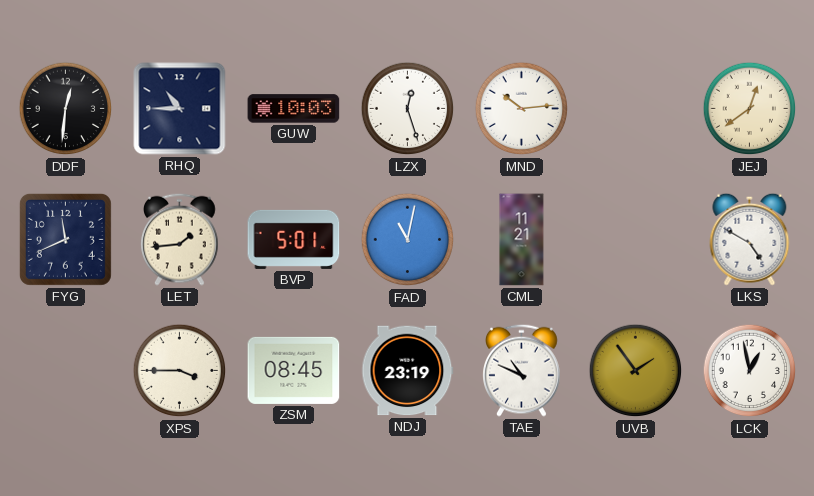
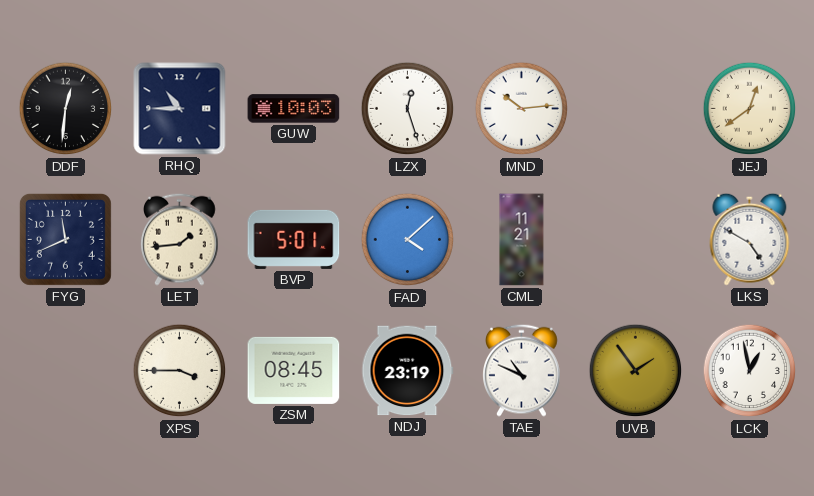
FAD: 11:02 -> 4:08 (408, 240)
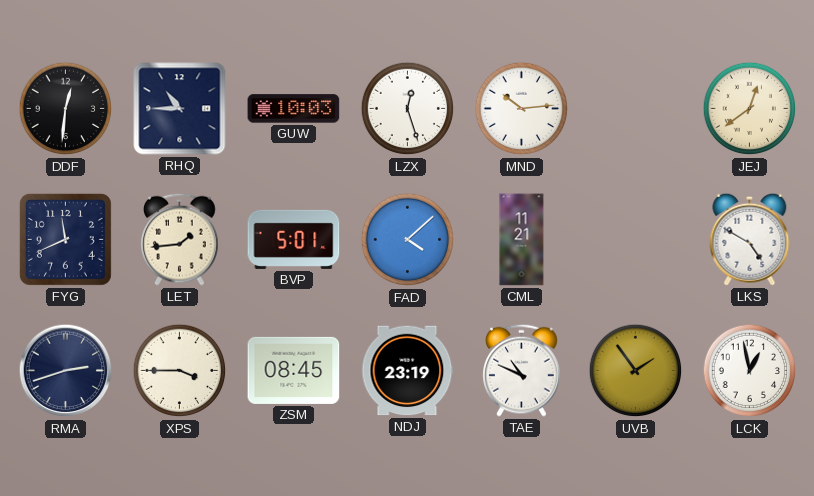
RMA: none -> 2:42 (66, 371)
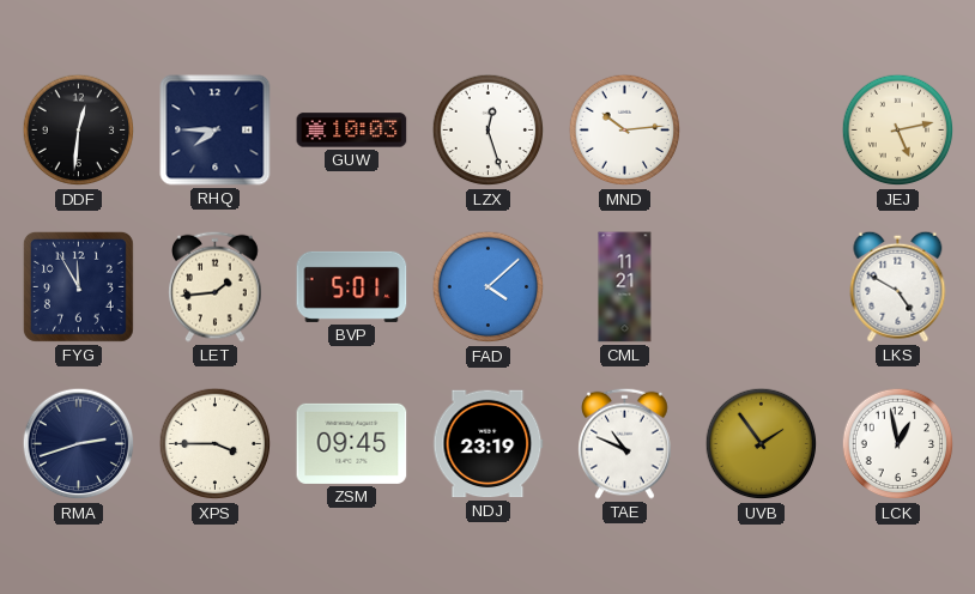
RHQ: 10:45 -> 7:45 (216, 131)
JEJ: 12:39 -> 5:13 (898, 131)
FYG: 11:41 -> 11:55 (78, 286)
ZSM: 08:45 -> 09:45 (352, 443)
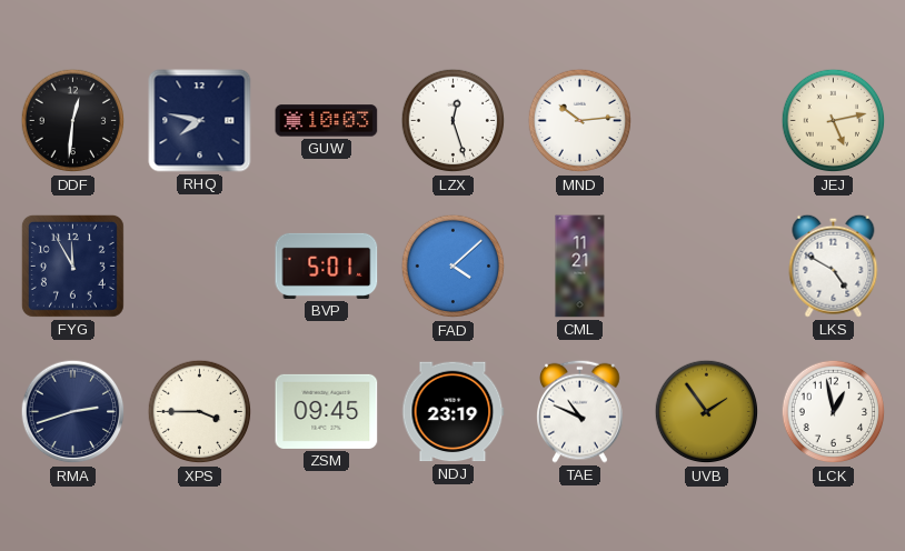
RHQ: 7:45 -> 7:47 (200, 121)
LET: 1:44 -> none (216, 286)
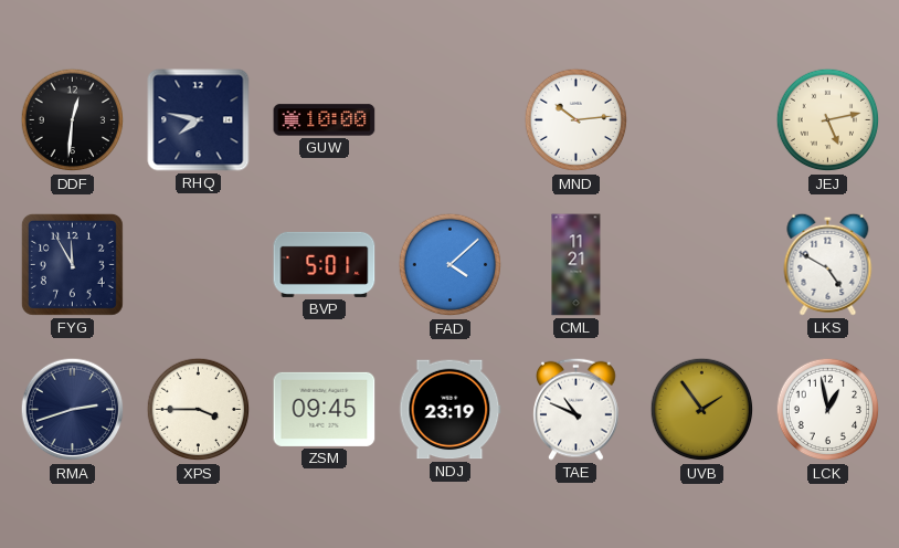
GUW: 10:03 -> 10:00 (325, 120)
LZX: 12:27 -> none (454, 121)
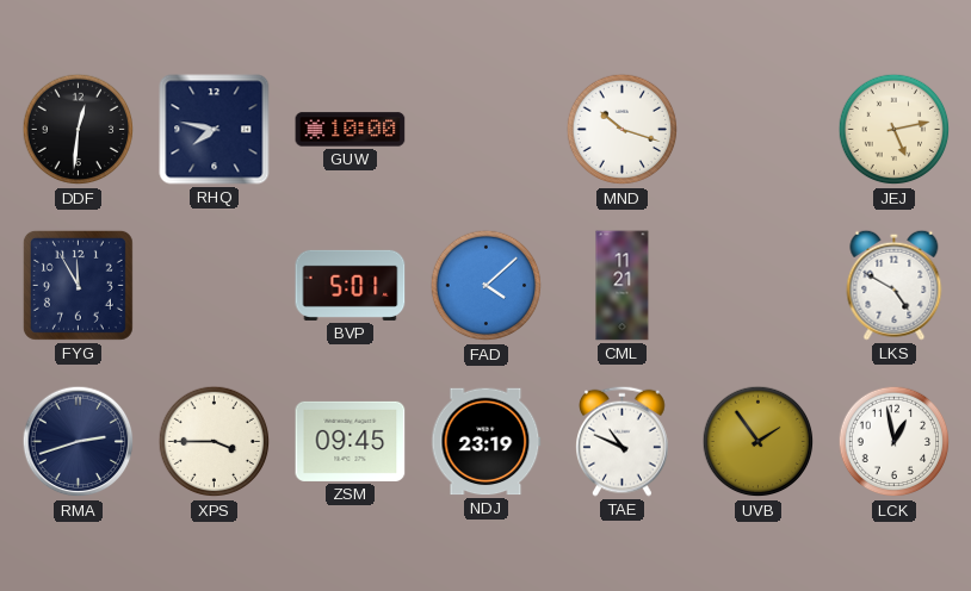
MND: 10:14 -> 10:18 (623, 130)
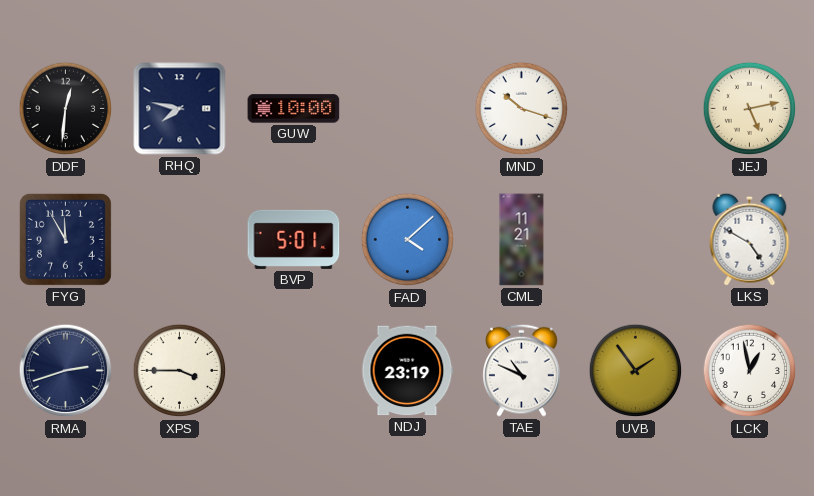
ZSM: 09:45 -> none (351, 441)
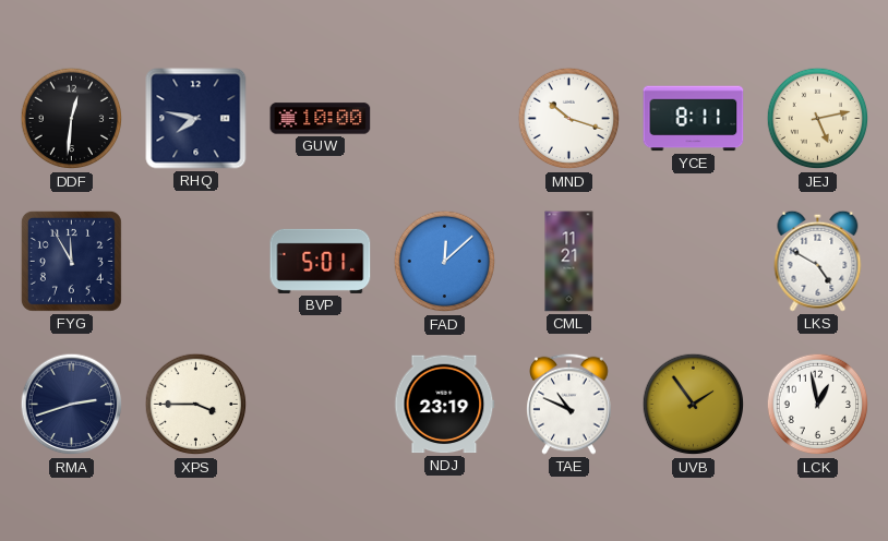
YCE: none -> 8:11 (694, 119)
FAD: 4:08 -> 12:08 (445, 262)
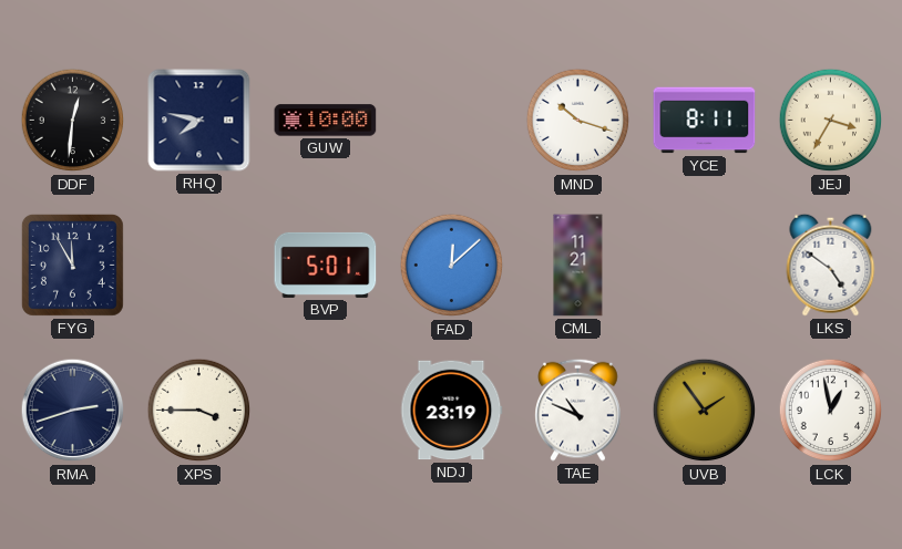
JEJ: 5:13 -> 3:35 (831, 121)
LKS: 4:50 -> 4:51 (831, 265)
